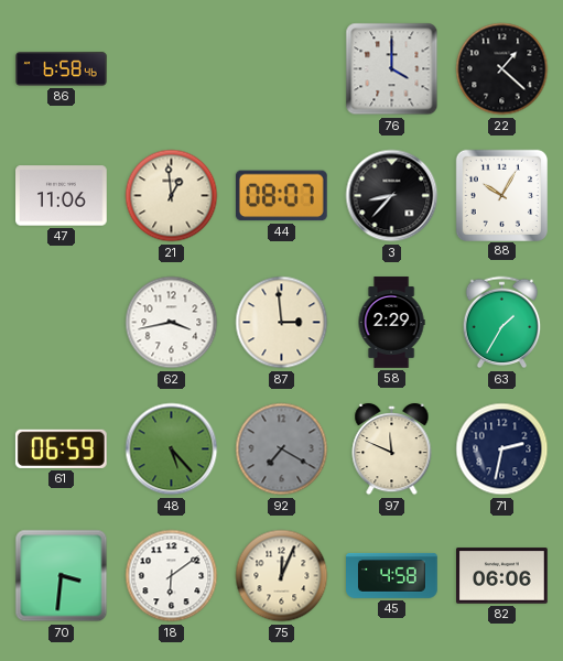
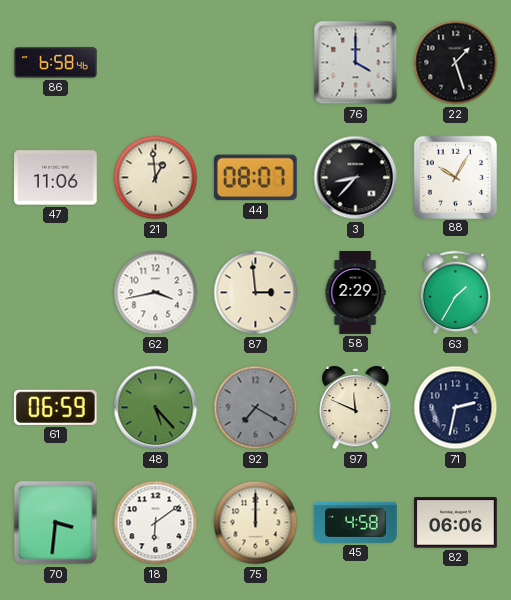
22: 1:22 -> 1:27 (456, 63)
75: 12:04 -> 12:00 (256, 523)
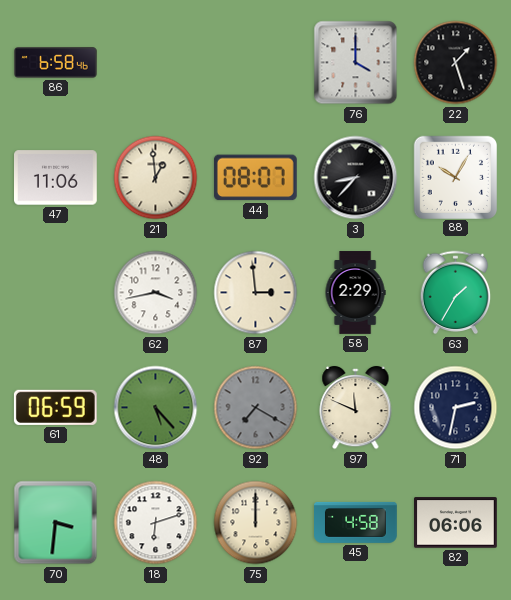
18: 6:09 -> 6:12 (156, 523)
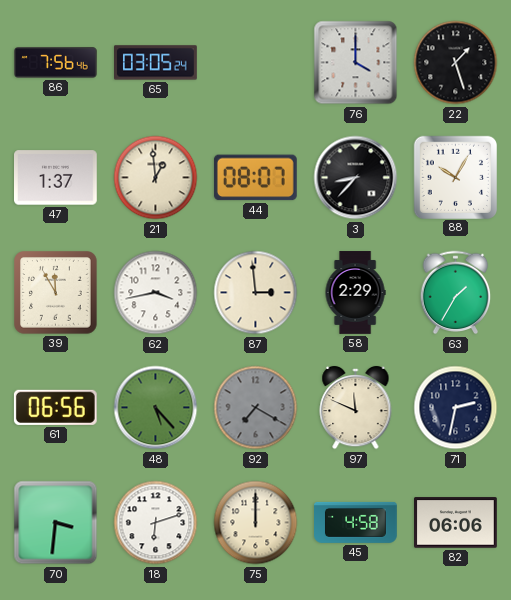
86: 6:58 -> 7:56 (56, 63)
65: none -> 03:05 (156, 63)
47: 11:06 -> 1:37 (56, 178)
39: none -> 11:55 (56, 293)
61: 06:59 -> 06:56 (55, 407)
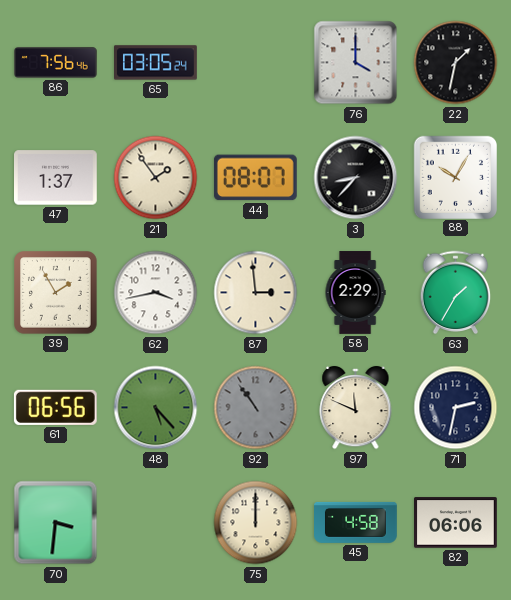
22: 1:27 -> 1:32 (456, 63)
21: 12:59 -> 1:54 (156, 178)
39: 11:55 -> 1:55 (56, 293)
92: 7:20 -> 10:54 (256, 408)
18: 6:12 -> none (156, 523)
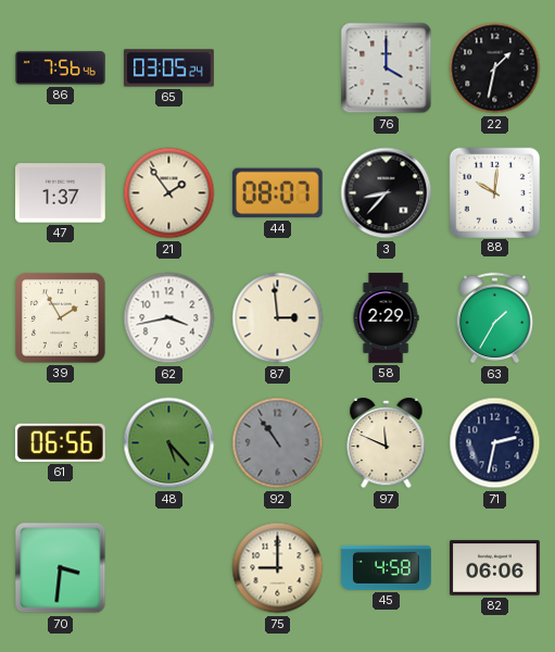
88: 10:05 -> 10:01 (494, 192)
75: 12:00 -> 9:00 (278, 568)
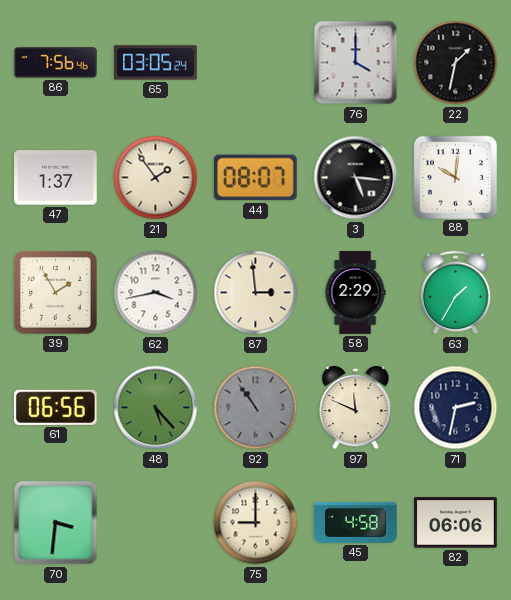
3: 8:37 -> 5:16 (356, 178)
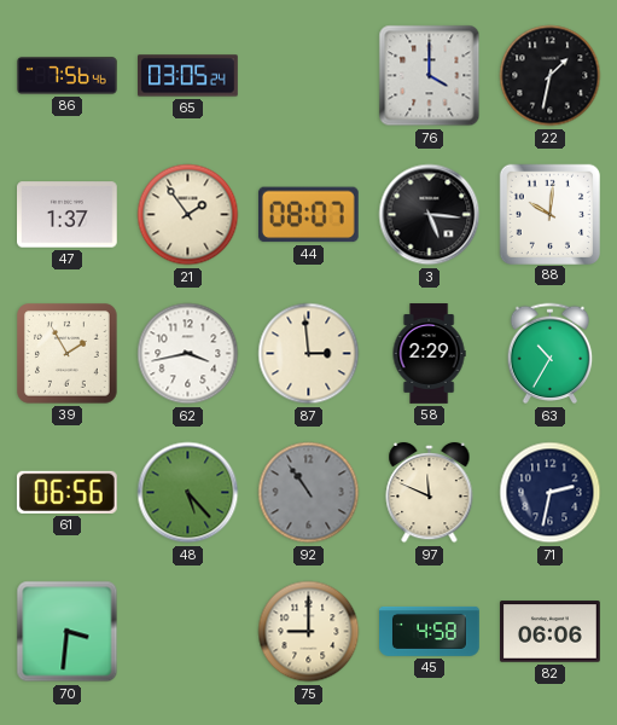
63: 1:35 -> 10:35 (551, 354)
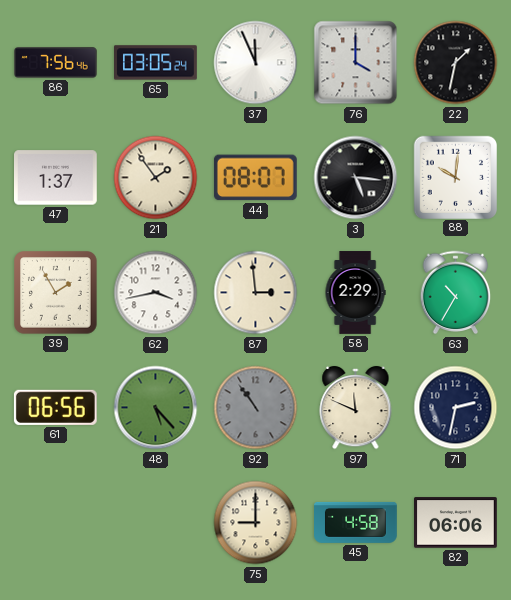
37: none -> 11:56 (256, 63)
70: 3:31 -> none (68, 632)
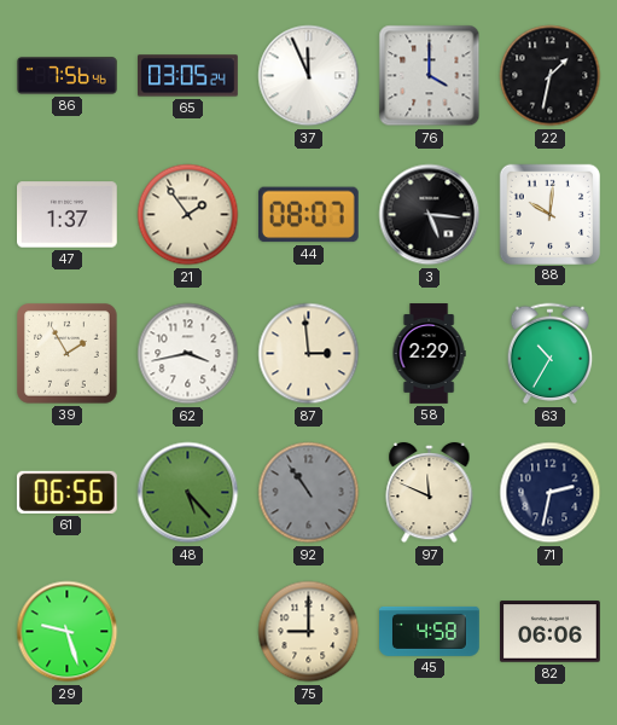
29: none -> 9:27 (68, 632)
